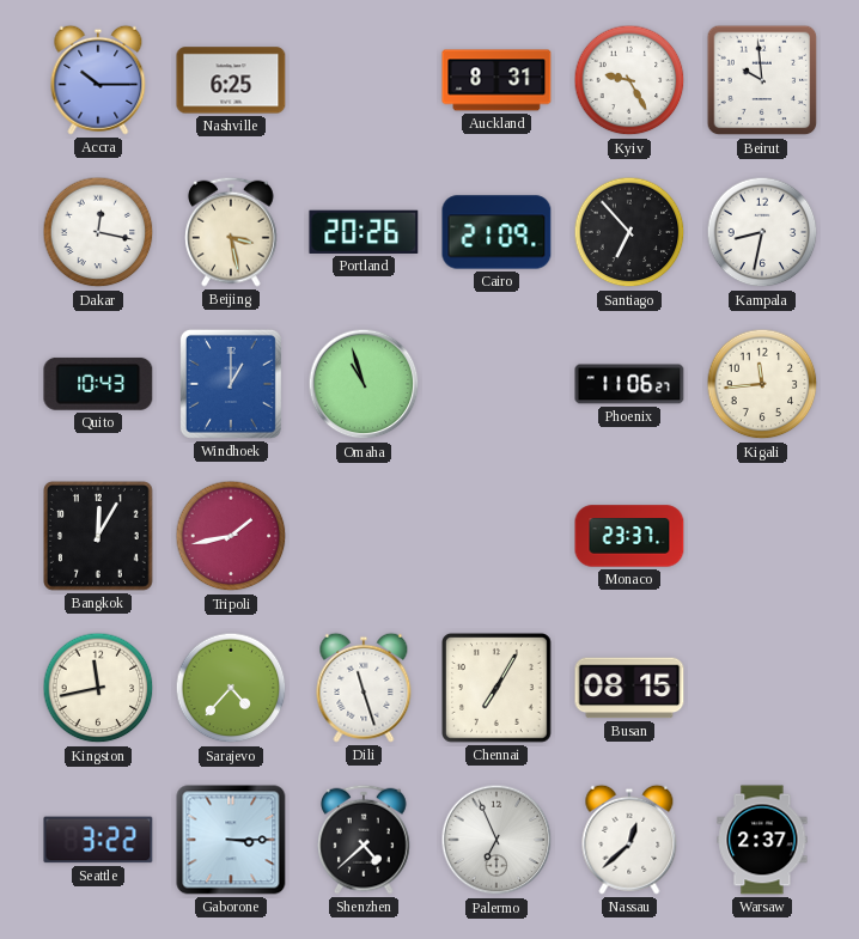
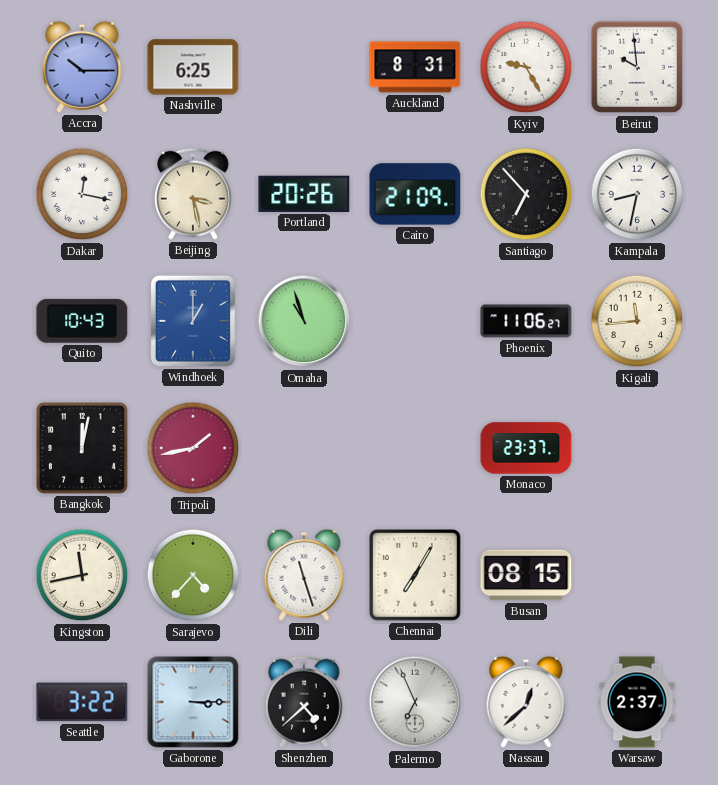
Bangkok: 12:05 -> 12:02 (83, 449)
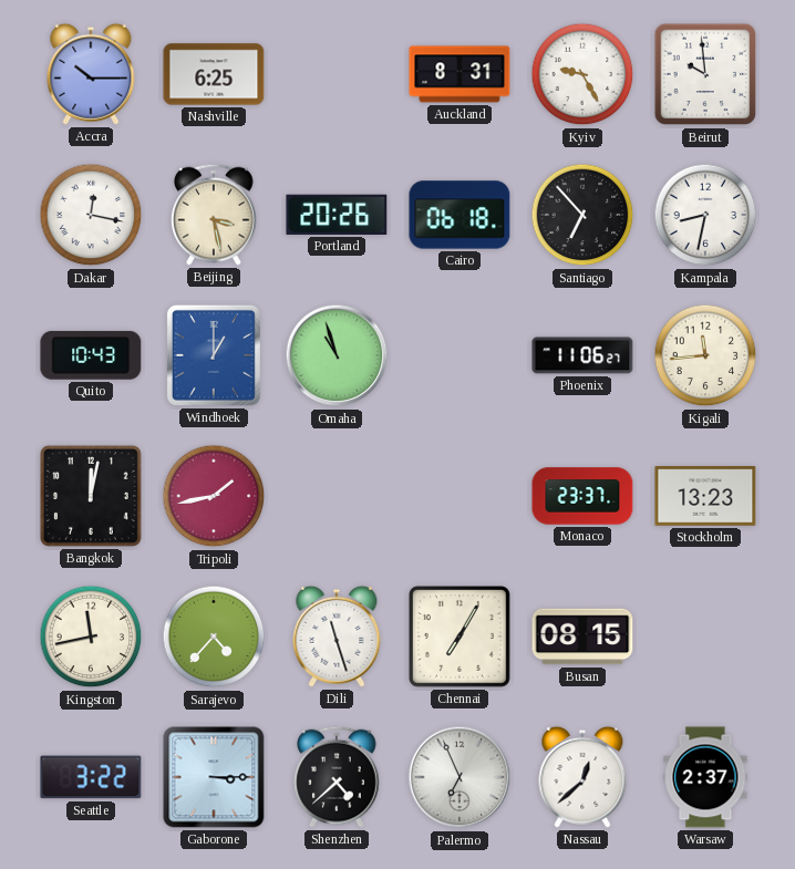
Cairo: 21:09 -> 06:18 (460, 215)
Stockholm: none -> 13:23 (705, 496)
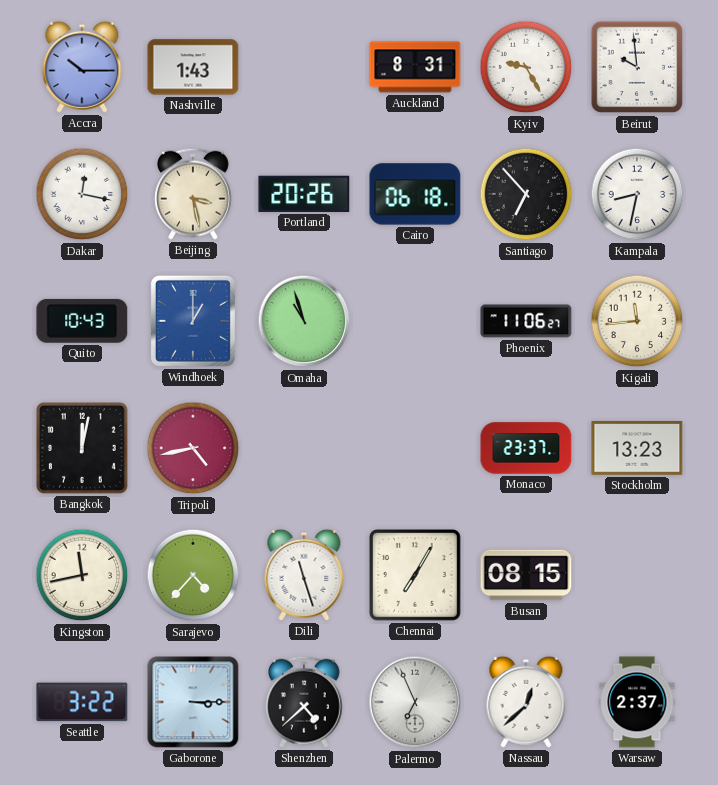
Nashville: 6:25 -> 1:43 (193, 67)
Tripoli: 1:43 -> 4:43 (193, 448)
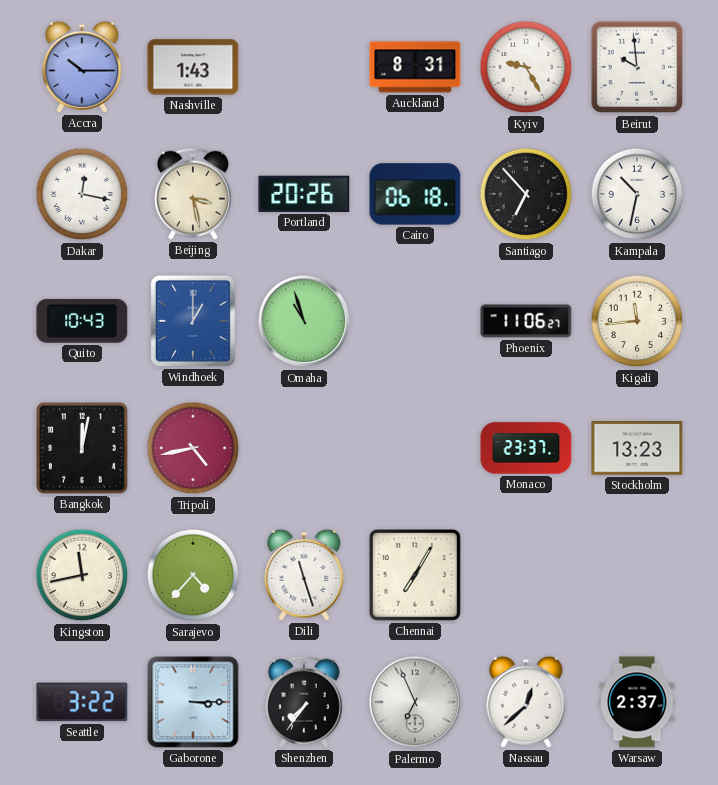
Kampala: 8:32 -> 10:32 (637, 194)
Busan: 08:15 -> none (526, 575)
Shenzhen: 4:38 -> 7:36 (305, 702)
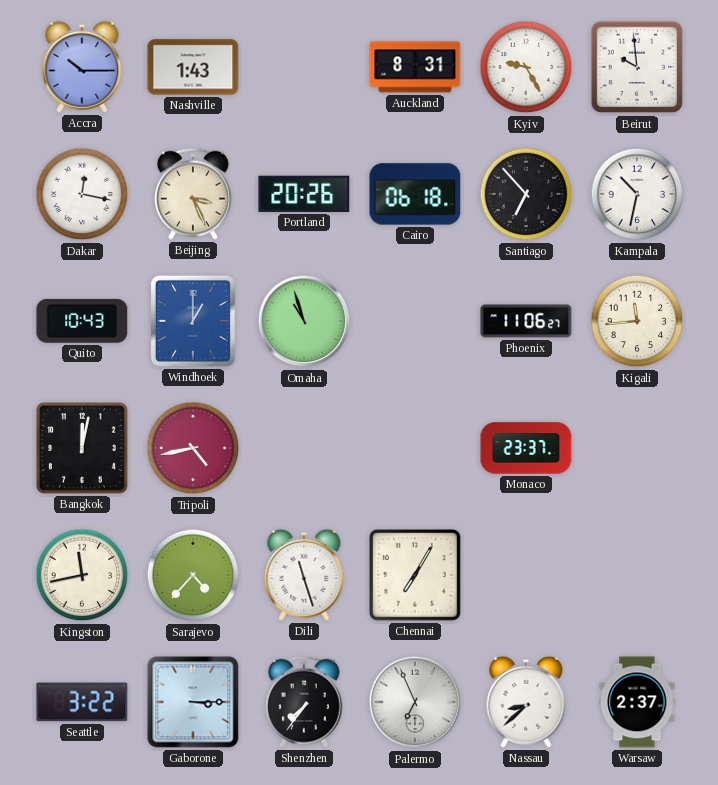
Beijing: 3:28 -> 3:26 (194, 194)
Stockholm: 13:23 -> none (637, 448)
Nassau: 12:38 -> 8:38 (526, 702)
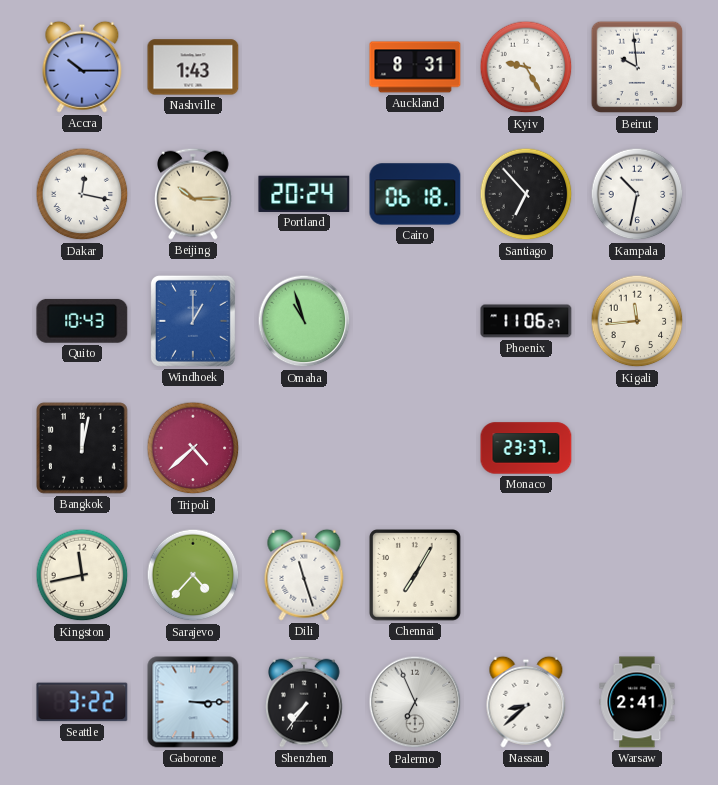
Beijing: 3:26 -> 10:15 (194, 194)
Portland: 20:26 -> 20:24 (304, 194)
Tripoli: 4:43 -> 4:38 (193, 448)
Warsaw: 2:37 -> 2:41 (637, 702)
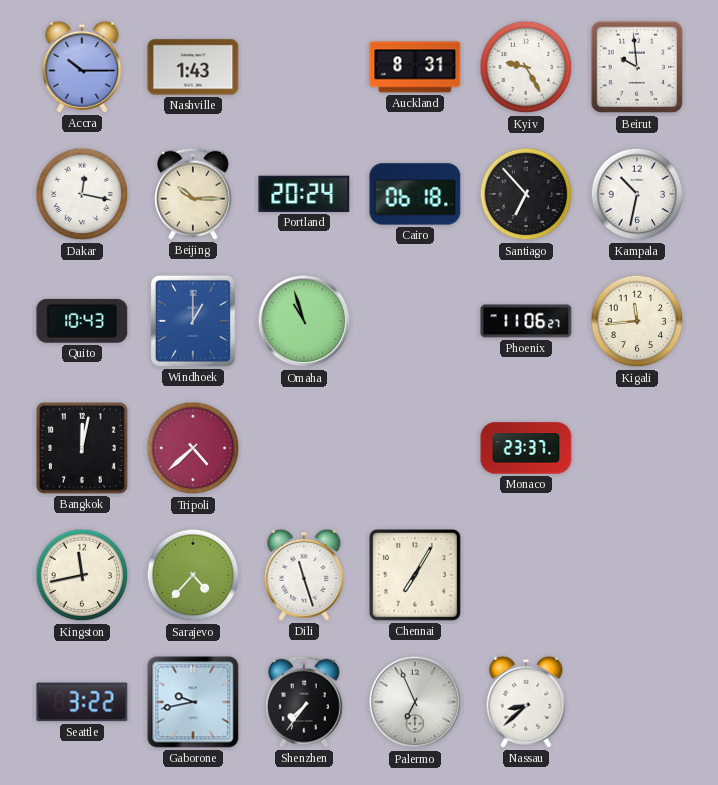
Gaborone: 3:15 -> 9:43 (193, 702)
Warsaw: 2:41 -> none (637, 702)
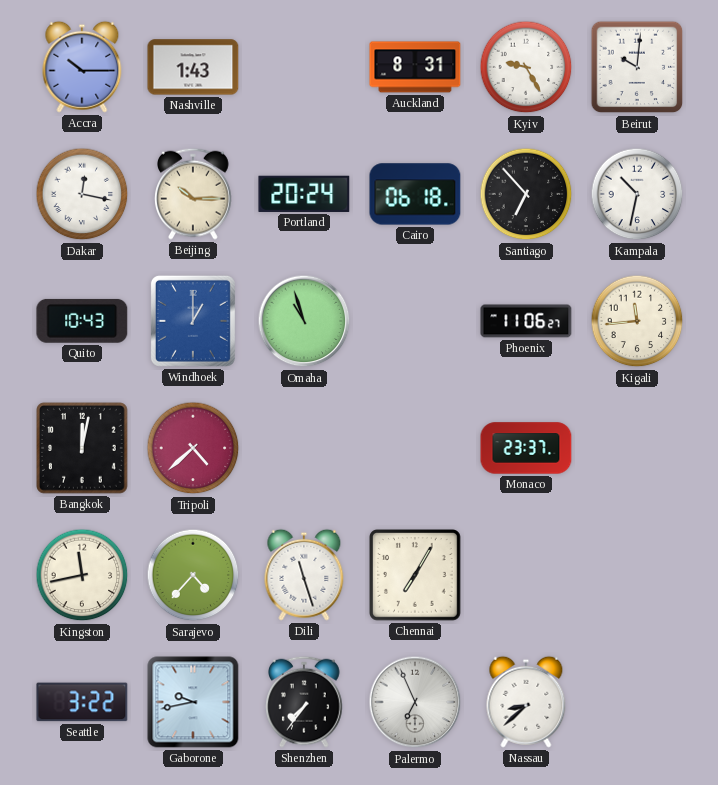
Beirut: 9:59 -> 10:01 (637, 67)
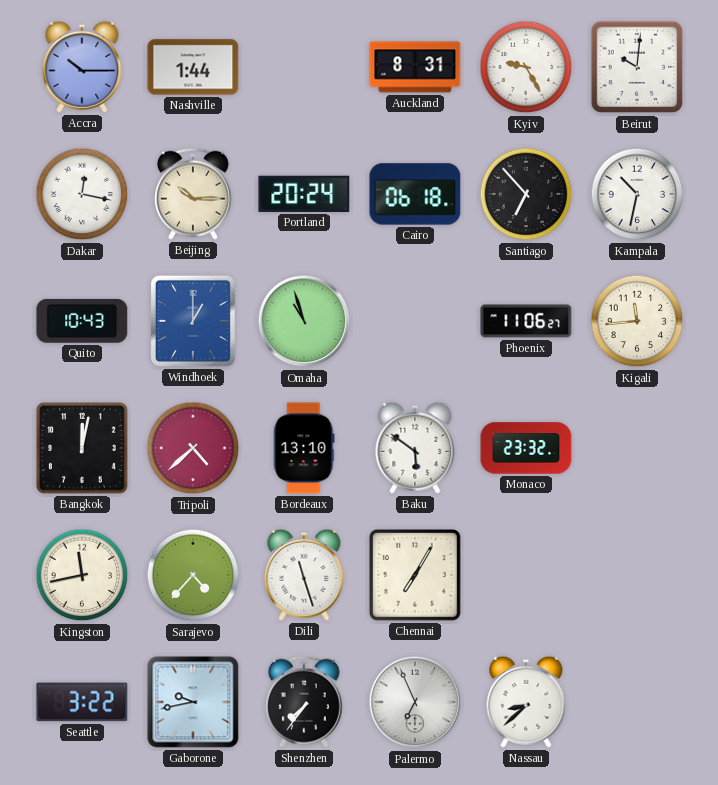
Nashville: 1:43 -> 1:44 (193, 67)
Bordeaux: none -> 13:10 (304, 448)
Baku: none -> 5:51 (415, 448)
Monaco: 23:37 -> 23:32 (526, 448)
